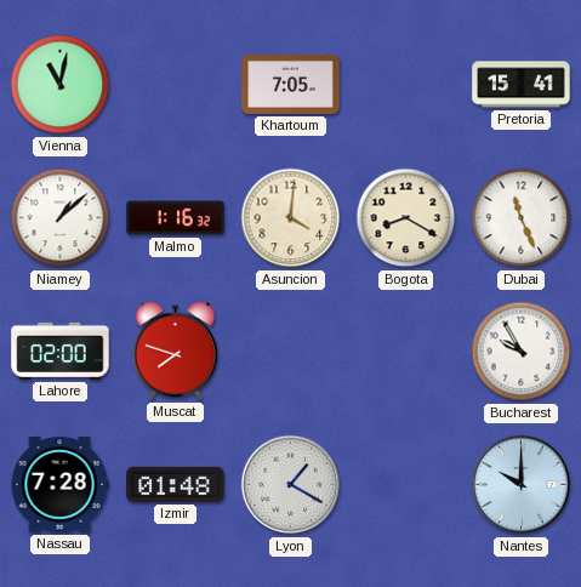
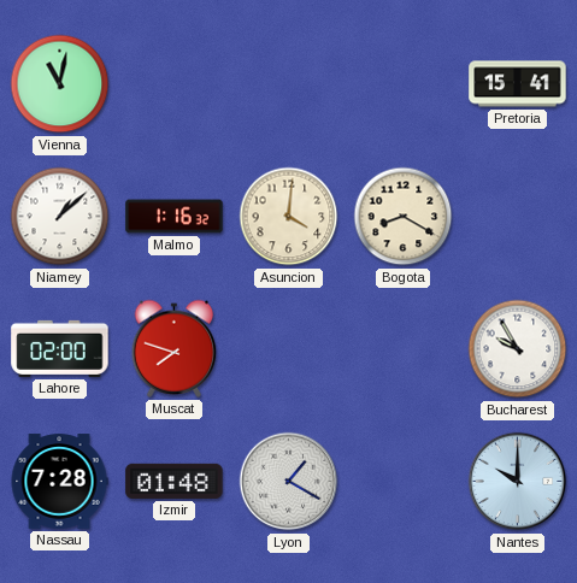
Khartoum: 7:05 -> none (291, 84)
Dubai: 11:26 -> none (522, 218)
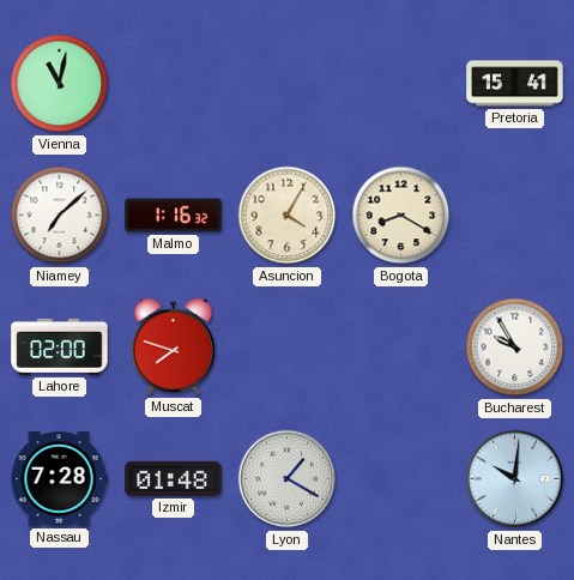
Niamey: 1:08 -> 7:08 (60, 216)
Asuncion: 4:01 -> 4:05 (288, 216)
Nantes: 10:00 -> 10:01 (515, 479)
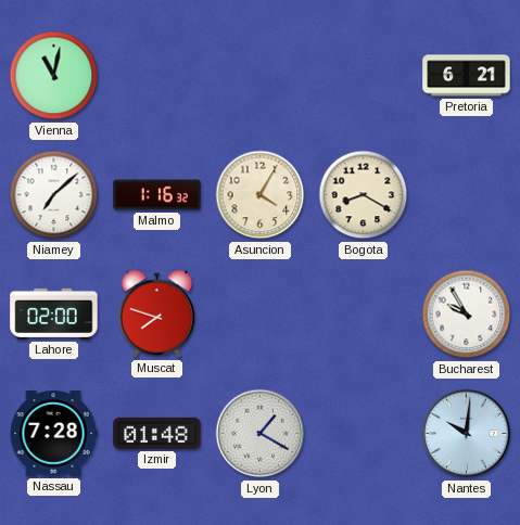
Pretoria: 15:41 -> 6:21 (467, 76)
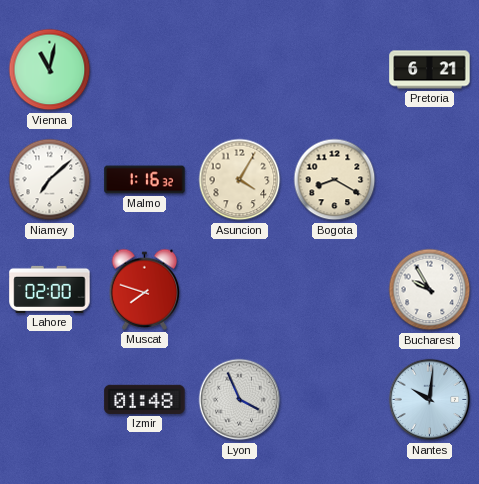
Nassau: 7:28 -> none (53, 434)
Lyon: 1:20 -> 3:56 (240, 400)
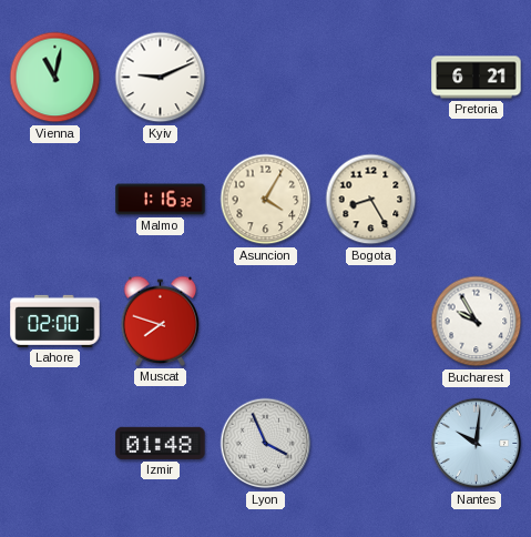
Kyiv: none -> 9:11 (161, 78)
Niamey: 7:08 -> none (50, 180)
Bogota: 8:20 -> 8:25 (371, 200)
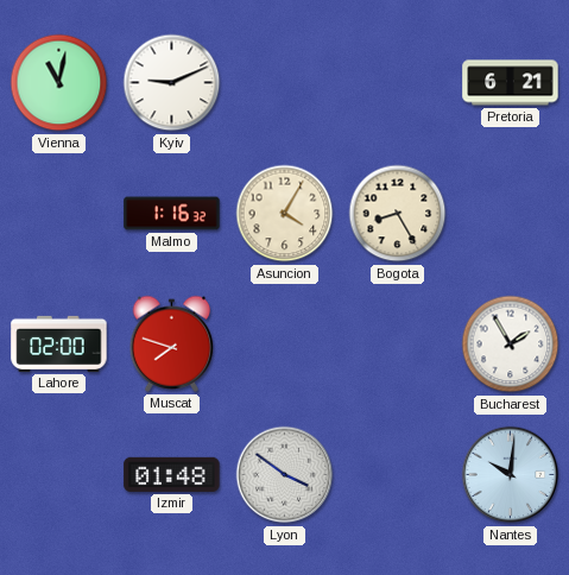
Bucharest: 9:55 -> 1:55 (511, 345)
Lyon: 3:56 -> 3:51 (285, 475)
